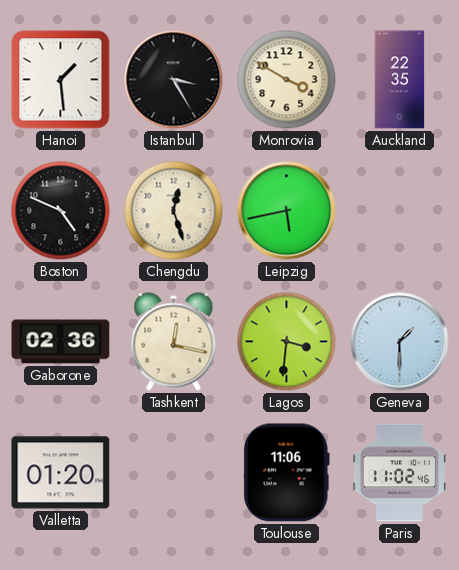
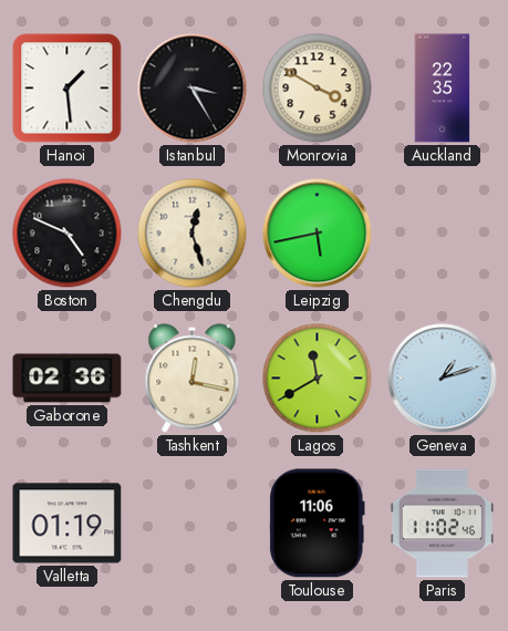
Lagos: 3:31 -> 11:40 (318, 379)
Geneva: 1:30 -> 1:12 (443, 379)
Valletta: 01:20 -> 01:19 (68, 524)
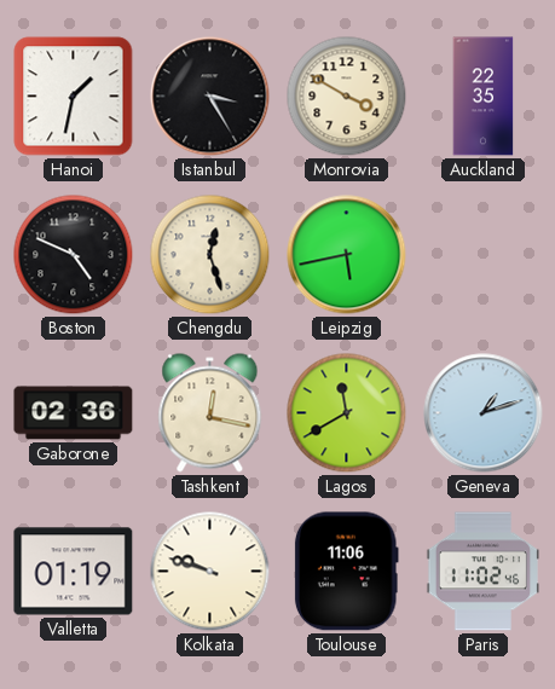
Hanoi: 1:29 -> 1:32 (74, 97)
Kolkata: none -> 9:48 (210, 572)
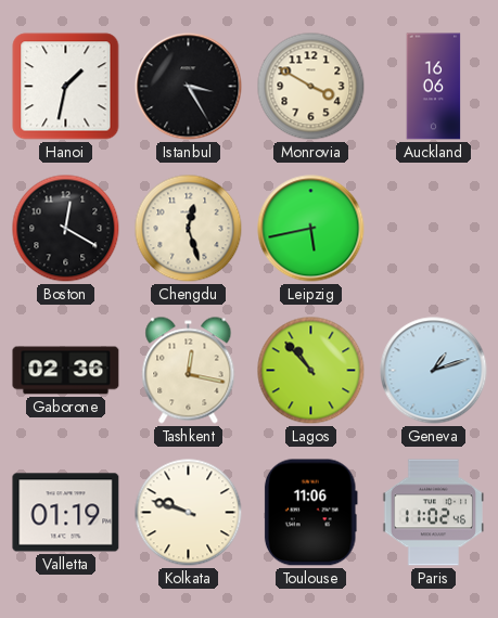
Auckland: 22:35 -> 16:06 (434, 87)
Boston: 4:49 -> 12:20 (66, 229)
Lagos: 11:40 -> 10:53 (311, 371)
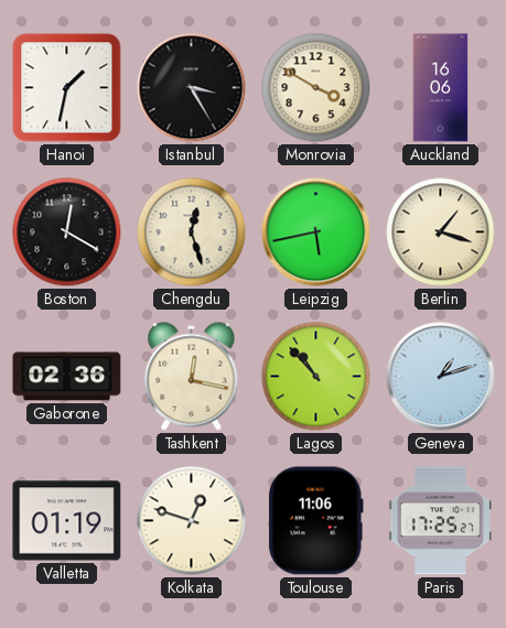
Berlin: none -> 1:18 (441, 232)
Kolkata: 9:48 -> 12:48 (192, 521)
Paris: 11:02 -> 17:25 (440, 521)
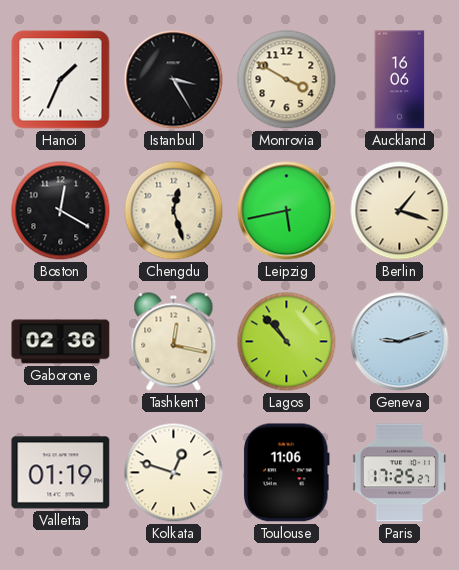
Hanoi: 1:32 -> 1:34 (61, 80)
Geneva: 1:12 -> 9:12 (400, 342)
